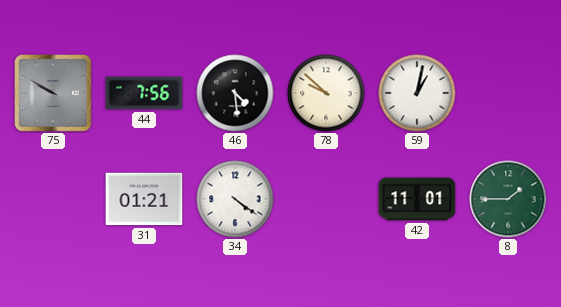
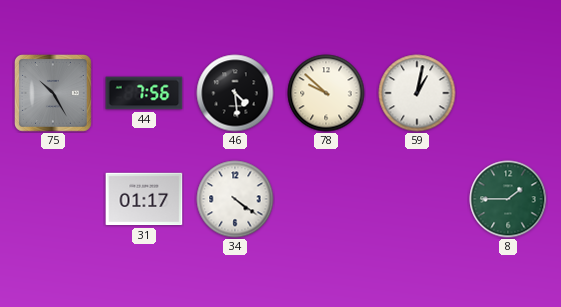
75: 9:50 -> 10:25 (54, 94)
31: 01:21 -> 01:17 (144, 199)
42: 11:01 -> none (417, 199)
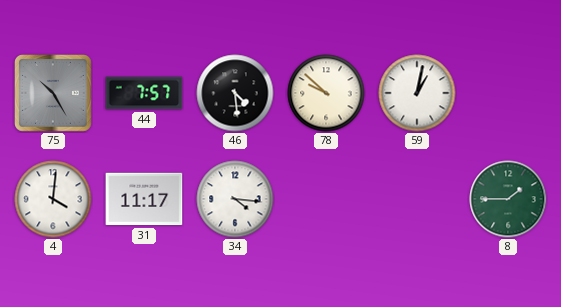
44: 7:56 -> 7:57 (144, 93)
4: none -> 4:01 (53, 199)
31: 01:17 -> 11:17 (144, 199)
34: 4:21 -> 4:16 (235, 199)
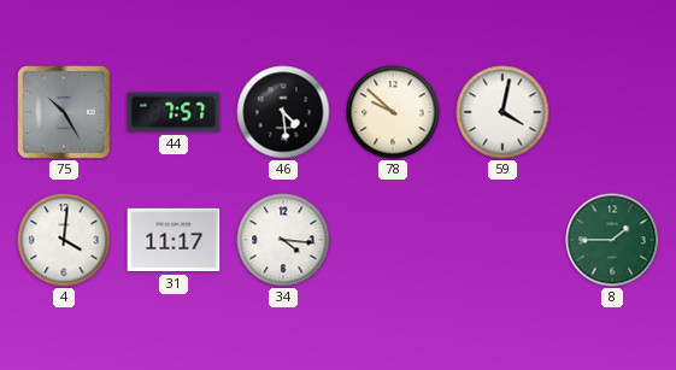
59: 1:02 -> 4:02 (502, 112)
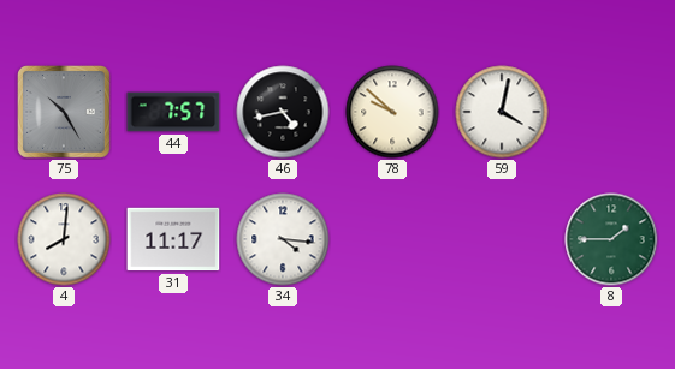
46: 4:29 -> 4:43 (283, 112)
4: 4:01 -> 8:01 (64, 239)
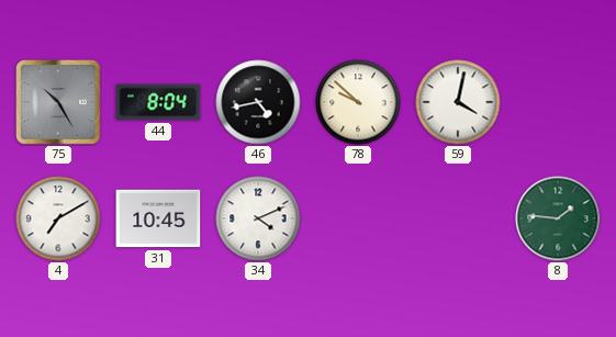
44: 7:57 -> 8:04 (158, 102)
4: 8:01 -> 7:10 (58, 218)
31: 11:17 -> 10:45 (158, 218)
34: 4:16 -> 4:11 (258, 218)
8: 1:45 -> 1:46 (558, 218)
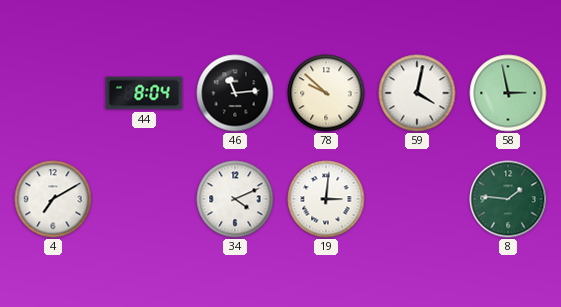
75: 10:25 -> none (59, 103)
46: 4:43 -> 11:14 (235, 93)
58: none -> 2:58 (508, 93)
31: 10:45 -> none (158, 218)
19: none -> 3:01 (326, 199)
